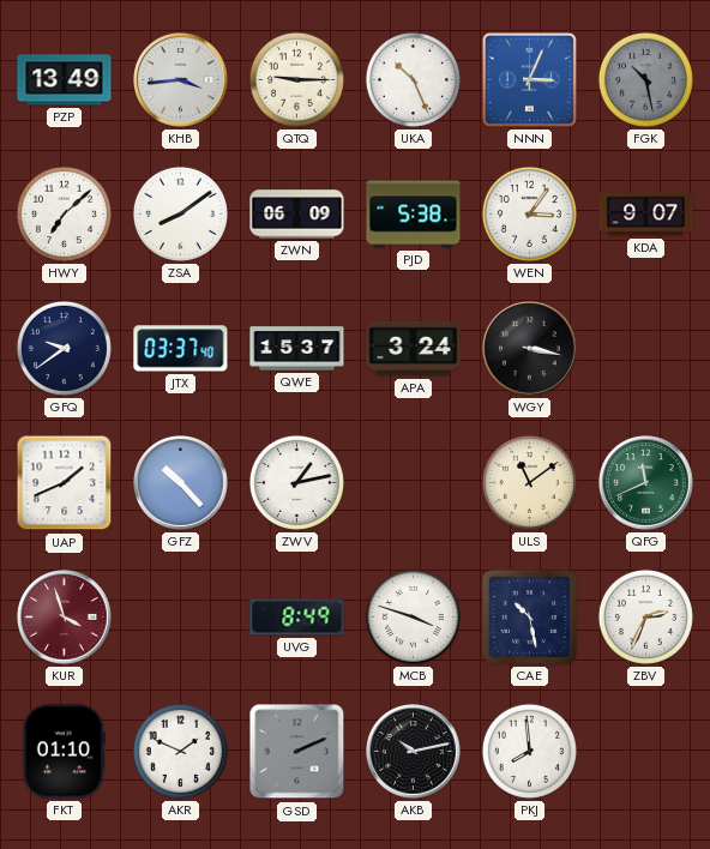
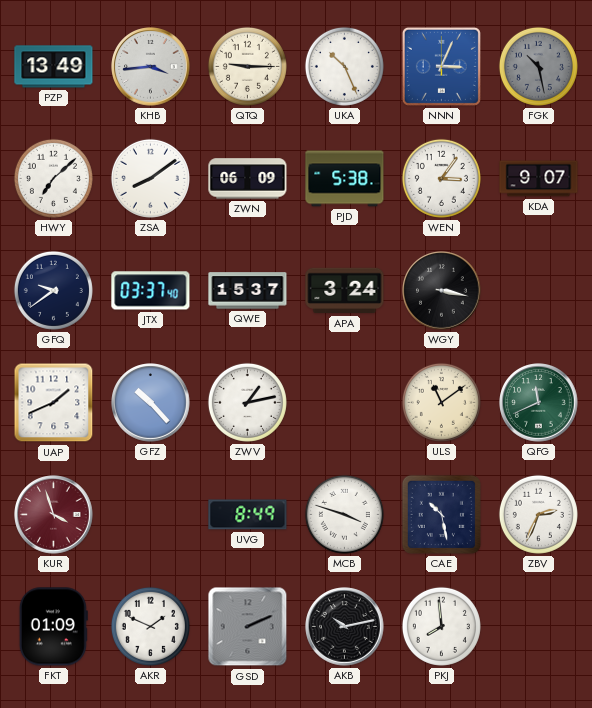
FKT: 01:10 -> 01:09 (53, 627)
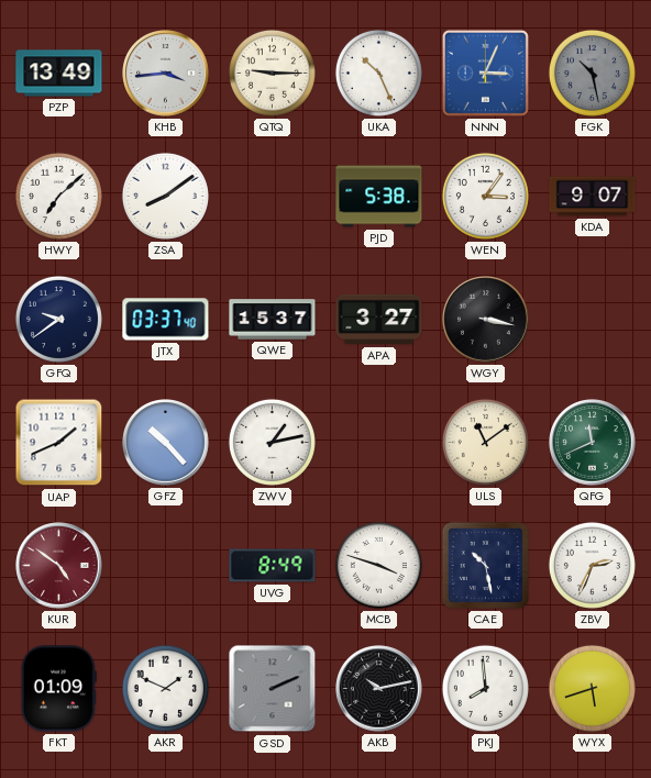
ZWN: 06:09 -> none (248, 179)
APA: 3:24 -> 3:27 (379, 320)
KUR: 3:57 -> 4:51 (59, 566)
WYX: none -> 5:42 (592, 688)
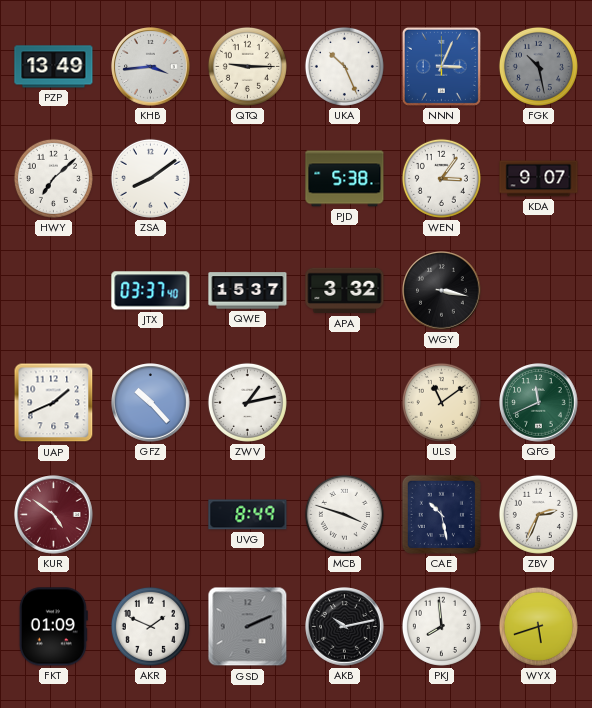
GFQ: 9:39 -> none (58, 319)
APA: 3:27 -> 3:32 (345, 291)
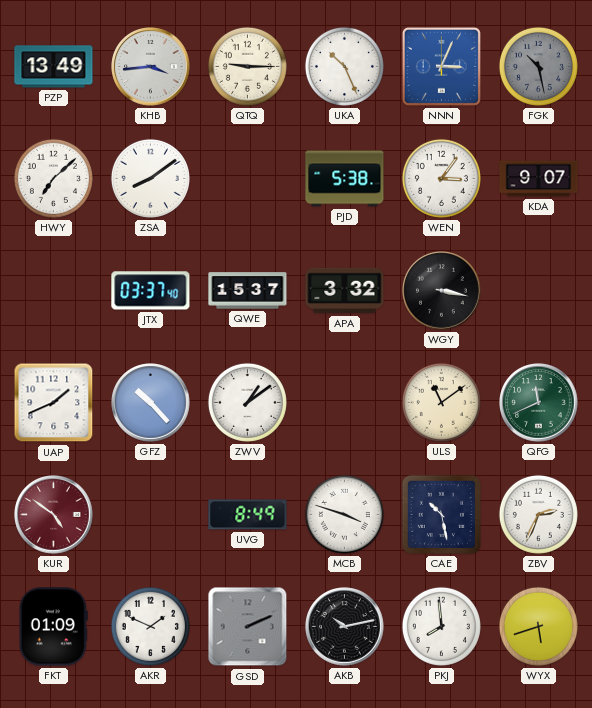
ZWV: 1:13 -> 1:09 (247, 402)
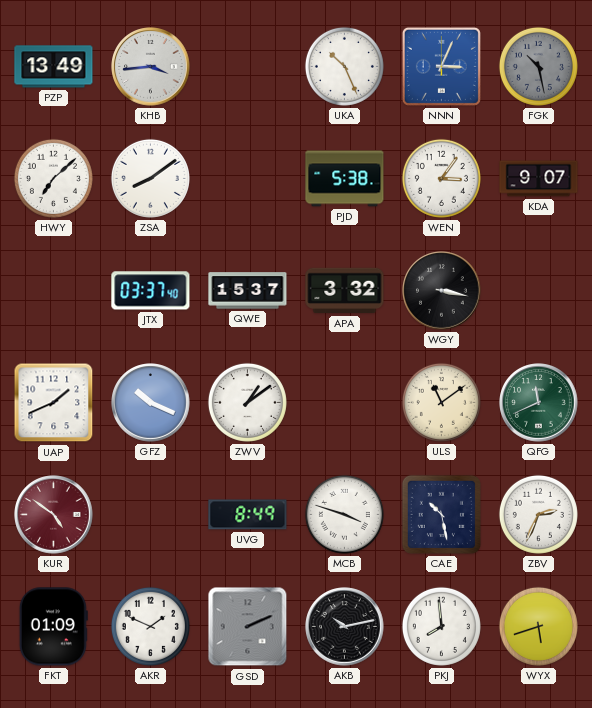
QTQ: 9:15 -> none (247, 66)
GFZ: 10:23 -> 10:19 (151, 403)
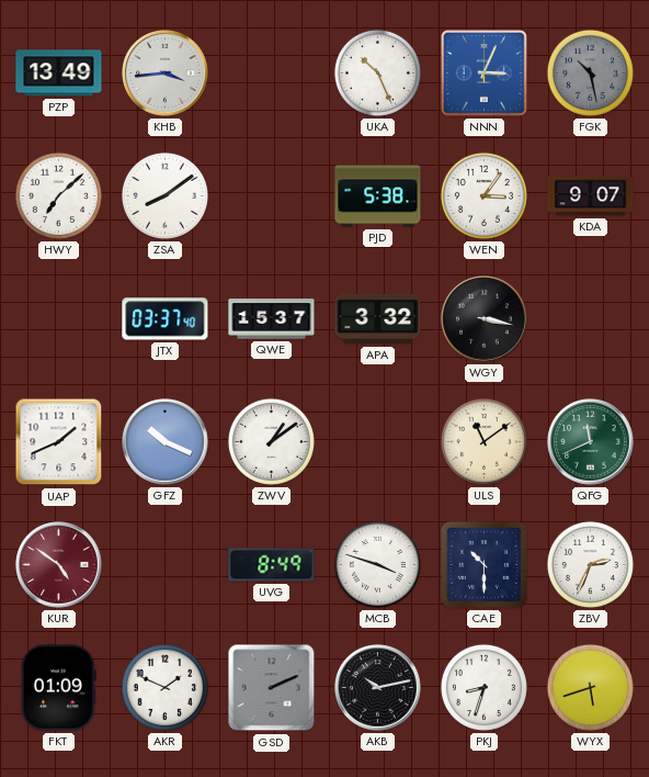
CAE: 10:28 -> 10:30 (483, 564)
PKJ: 7:59 -> 8:33 (483, 687)
